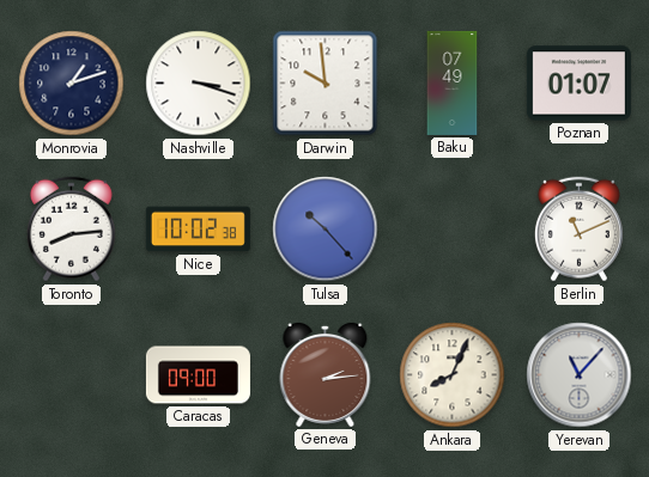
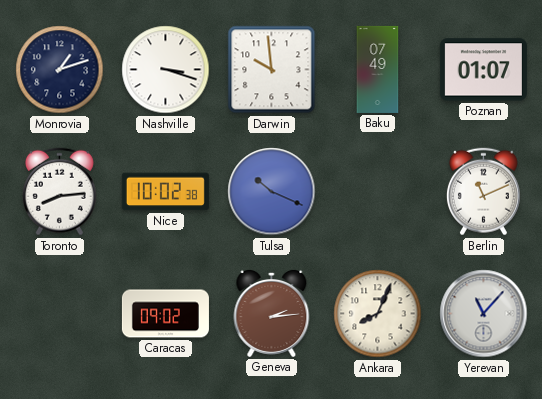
Tulsa: 10:23 -> 10:19 (272, 192)
Caracas: 09:00 -> 09:02 (165, 314)
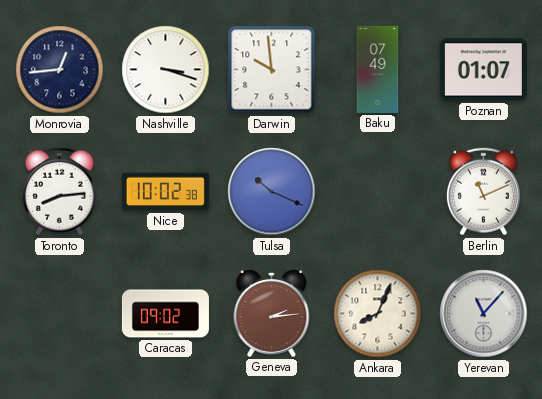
Monrovia: 1:12 -> 12:44 (60, 70)
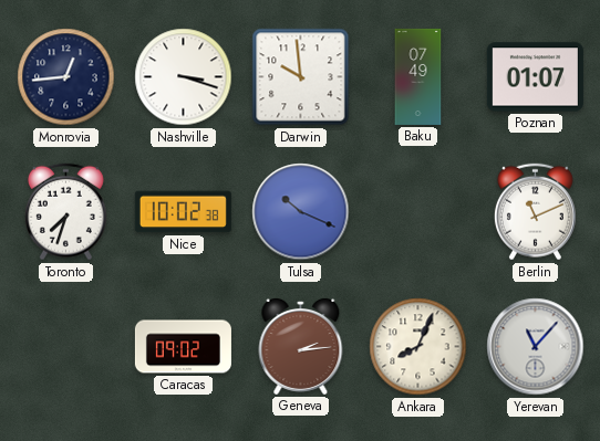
Toronto: 8:14 -> 7:33 (65, 212)
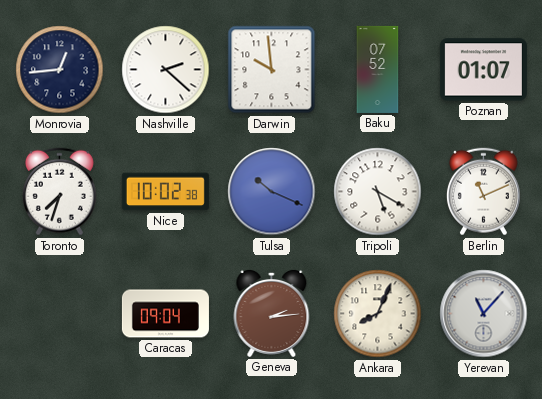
Nashville: 3:18 -> 2:22 (166, 70)
Baku: 07:49 -> 07:52 (378, 69)
Tripoli: none -> 5:20 (378, 192)
Caracas: 09:02 -> 09:04 (165, 314)
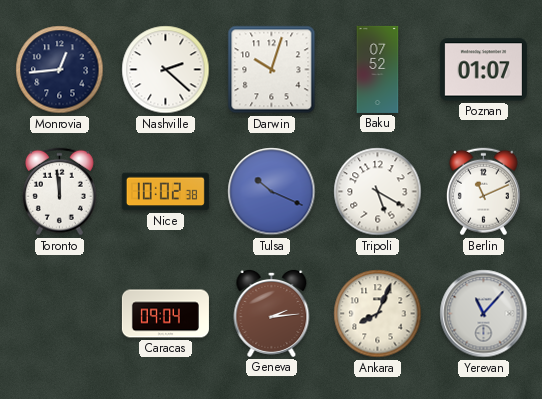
Darwin: 9:59 -> 10:03 (272, 70)
Toronto: 7:33 -> 11:59 (59, 192)
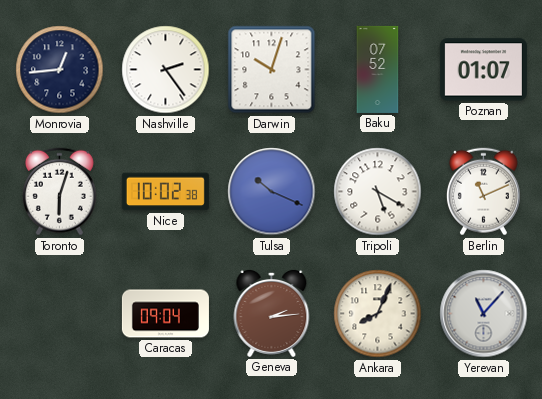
Nashville: 2:22 -> 2:24 (166, 70)
Toronto: 11:59 -> 6:03 (59, 192)
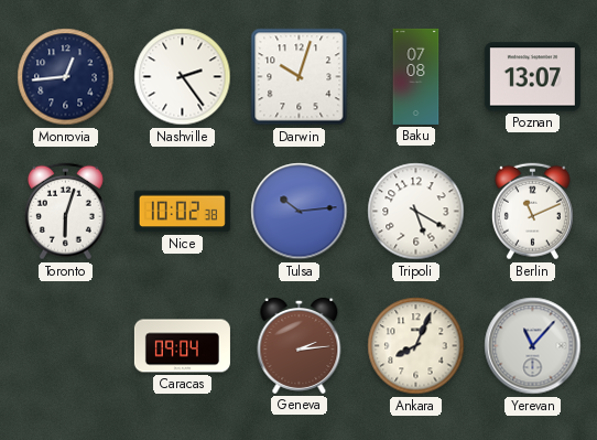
Baku: 07:52 -> 07:08 (416, 76)
Poznan: 01:07 -> 13:07 (532, 77)
Tulsa: 10:19 -> 10:14 (300, 212)
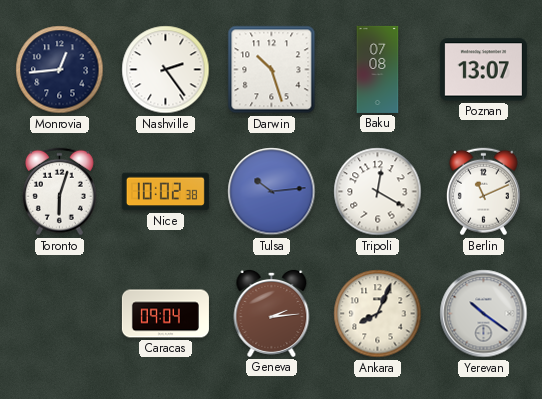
Darwin: 10:03 -> 10:27 (272, 70)
Tripoli: 5:20 -> 12:20 (378, 192)
Yerevan: 11:07 -> 10:21 (484, 314)
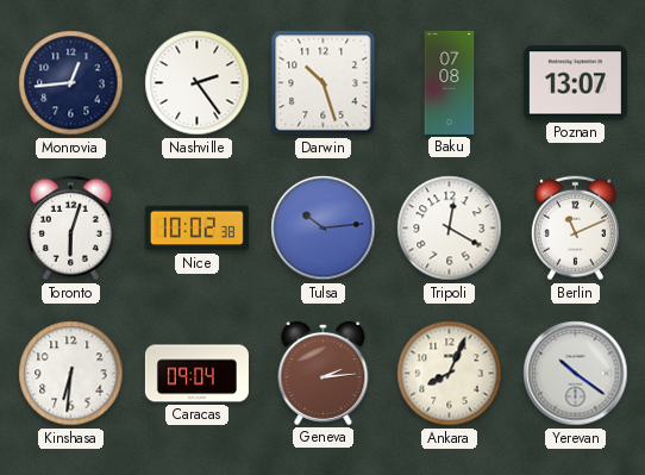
Kinshasa: none -> 6:31 (71, 374)
